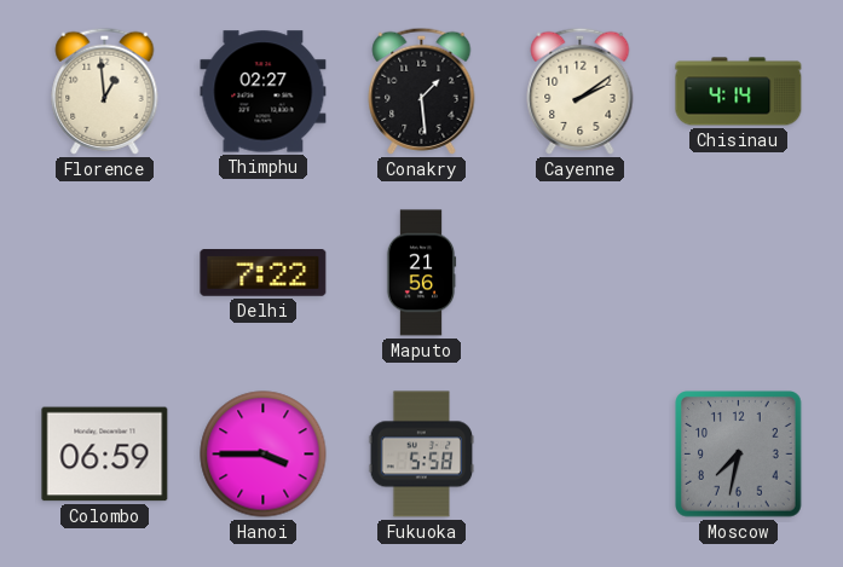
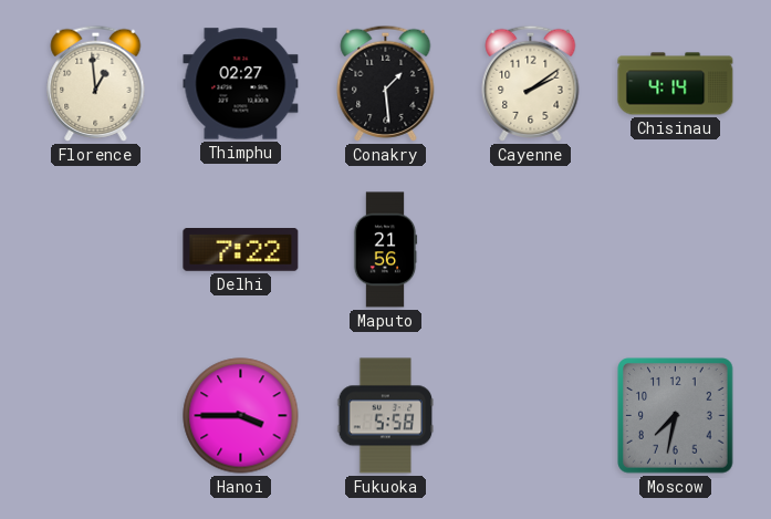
Colombo: 06:59 -> none (105, 455)
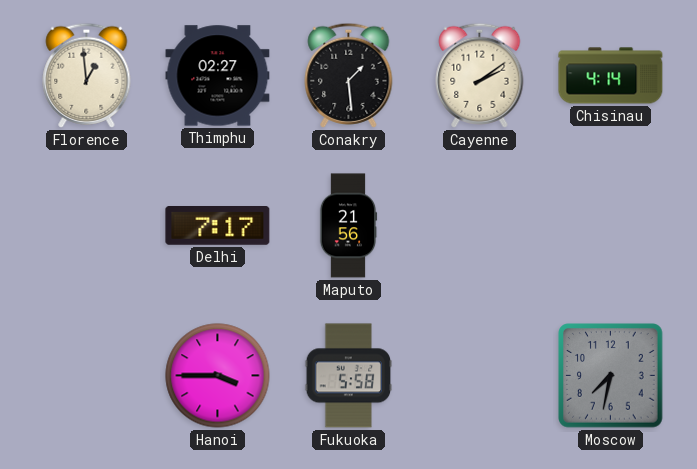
Delhi: 7:22 -> 7:17 (218, 226)
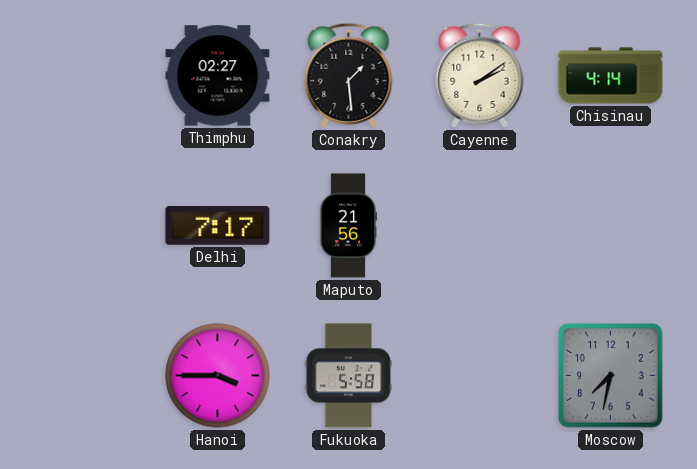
Florence: 12:59 -> none (87, 75)
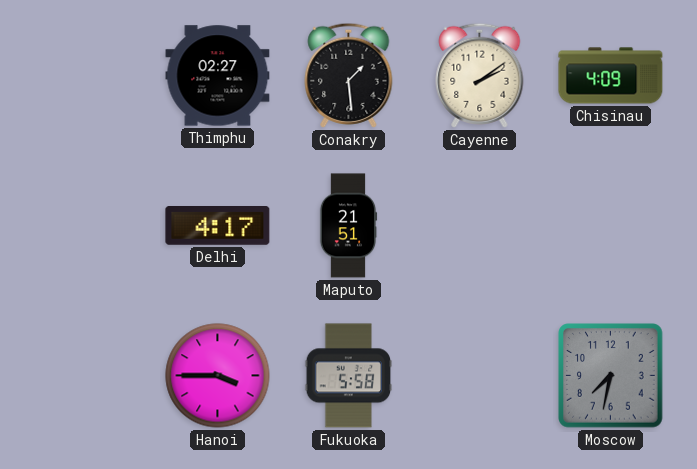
Chisinau: 4:14 -> 4:09 (611, 76)
Delhi: 7:17 -> 4:17 (218, 226)
Maputo: 21:56 -> 21:51 (348, 226)
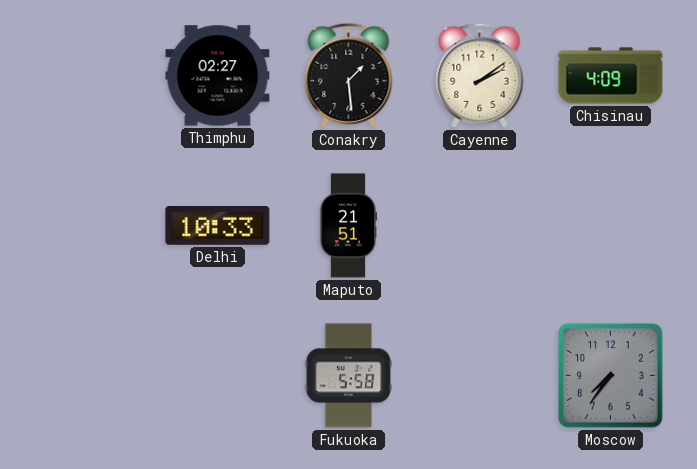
Delhi: 4:17 -> 10:33 (218, 226)
Hanoi: 3:45 -> none (218, 376)
Moscow: 7:32 -> 7:36 (611, 376)
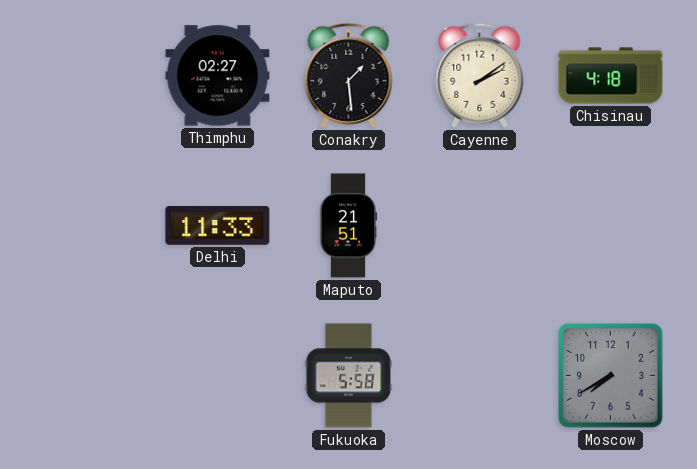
Chisinau: 4:09 -> 4:18 (611, 76)
Delhi: 10:33 -> 11:33 (218, 226)
Moscow: 7:36 -> 7:40 (611, 376)
